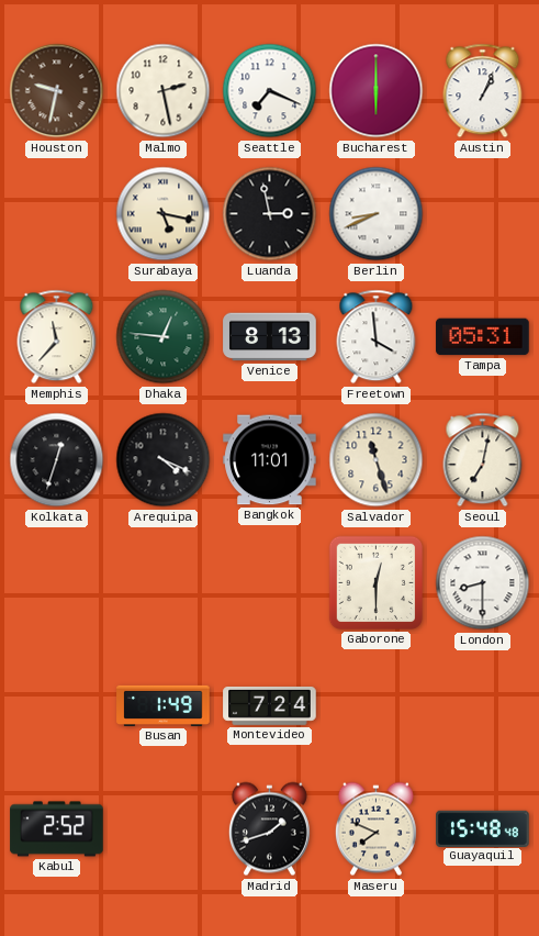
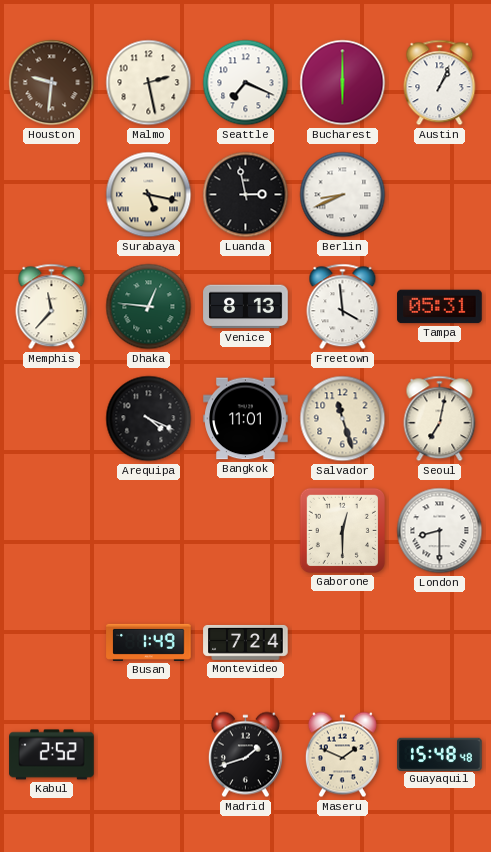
Houston: 9:32 -> 9:31 (52, 83)
Kolkata: 12:33 -> none (57, 460)
Maseru: 7:49 -> 1:49 (342, 755)
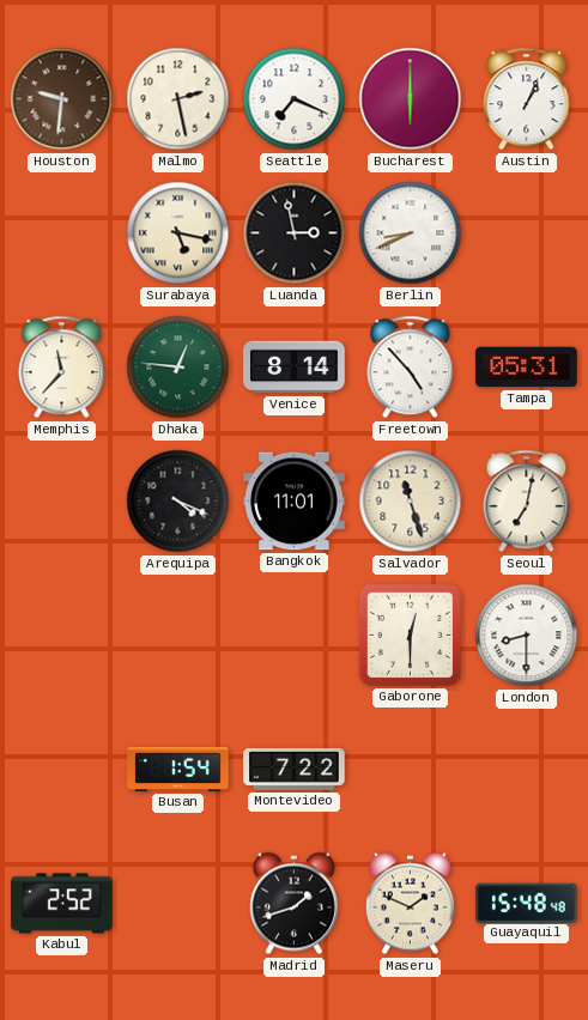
Venice: 8:13 -> 8:14 (295, 368)
Freetown: 3:59 -> 4:53 (411, 368)
Busan: 1:49 -> 1:54 (178, 769)
Montevideo: 7:24 -> 7:22 (295, 769)
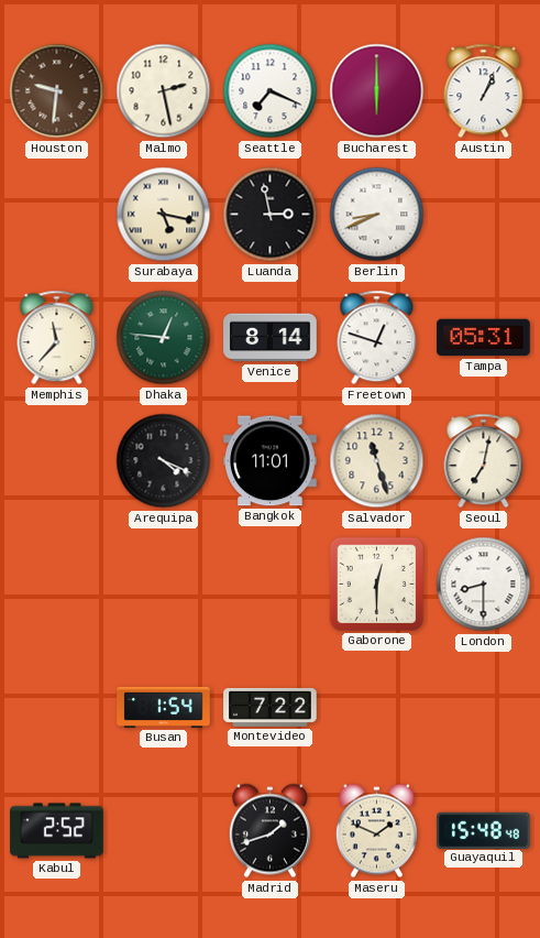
Freetown: 4:53 -> 12:48 (377, 338)
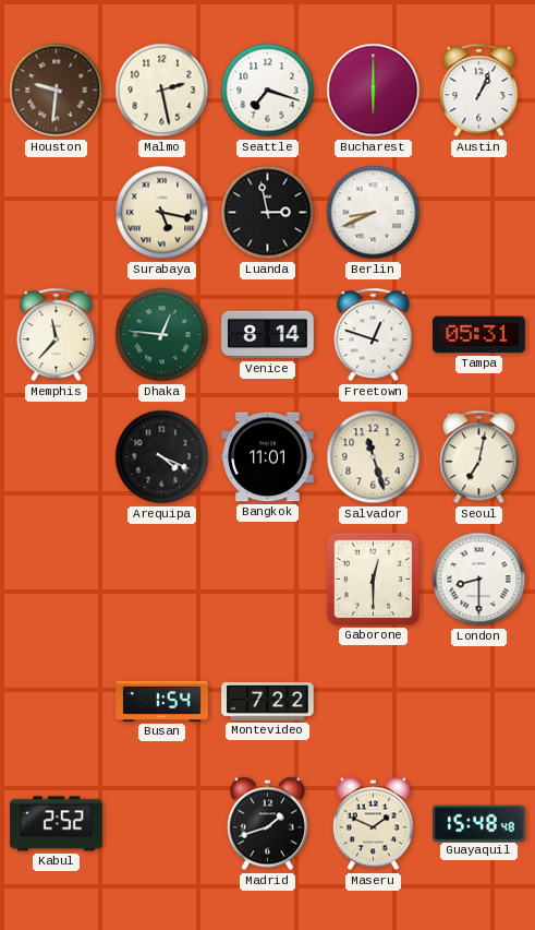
Seattle: 7:19 -> 7:18 (268, 91)
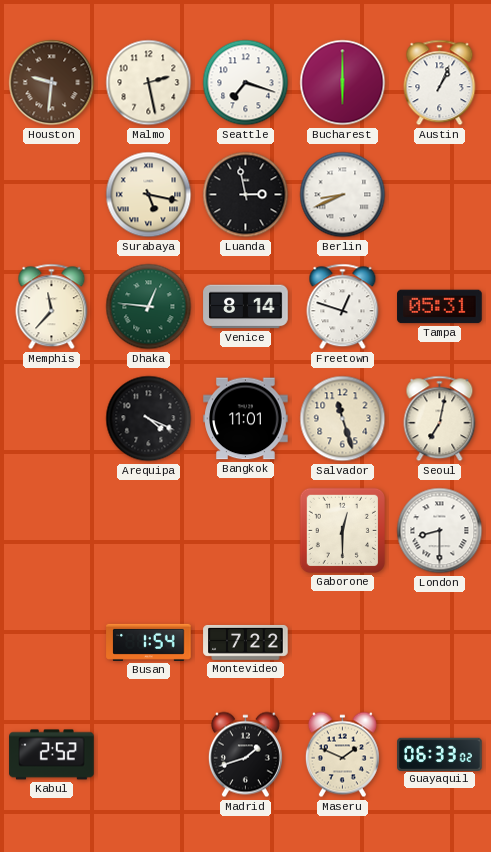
Guayaquil: 15:48 -> 06:33 (440, 754)
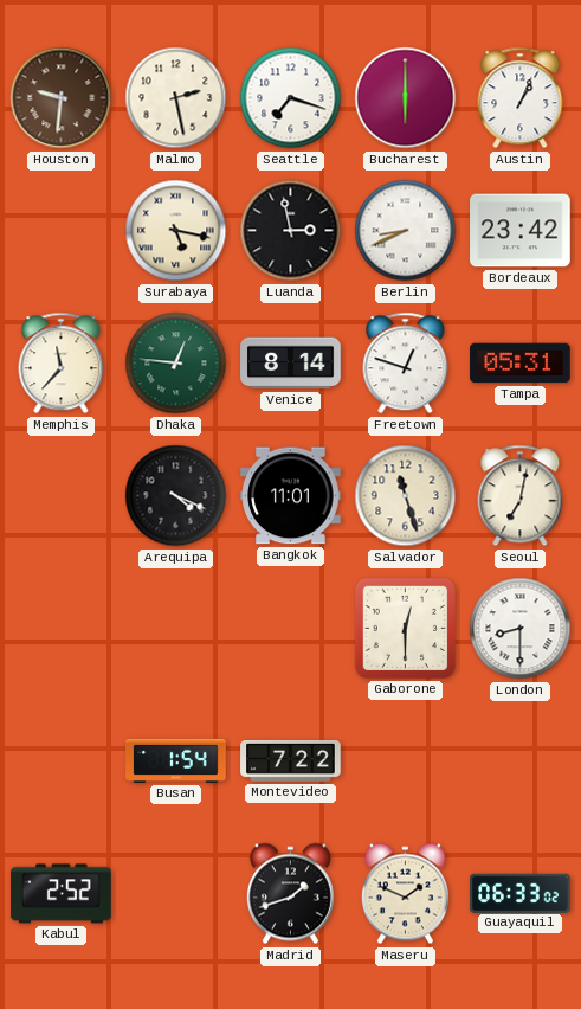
Bordeaux: none -> 23:42 (521, 231)
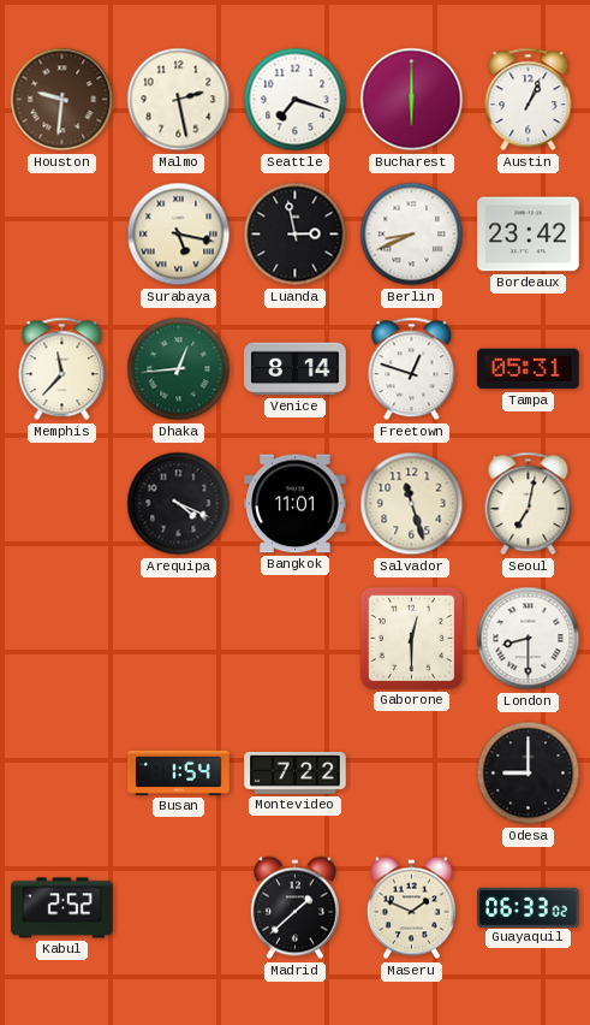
Dhaka: 12:46 -> 12:44 (179, 369)
Odesa: none -> 9:00 (529, 774)
Madrid: 1:42 -> 1:38 (294, 908)
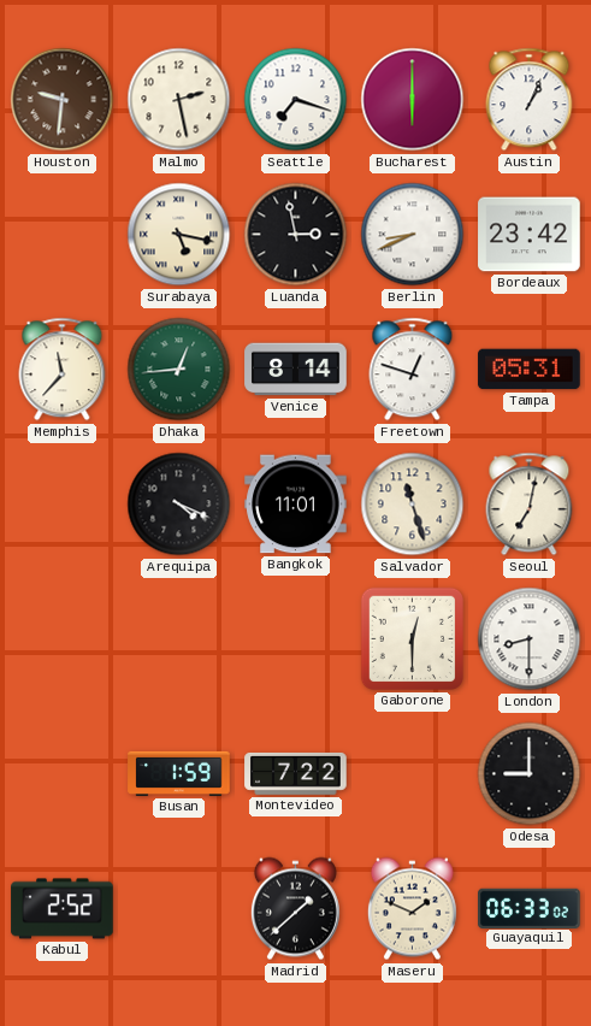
Busan: 1:54 -> 1:59 (179, 773)
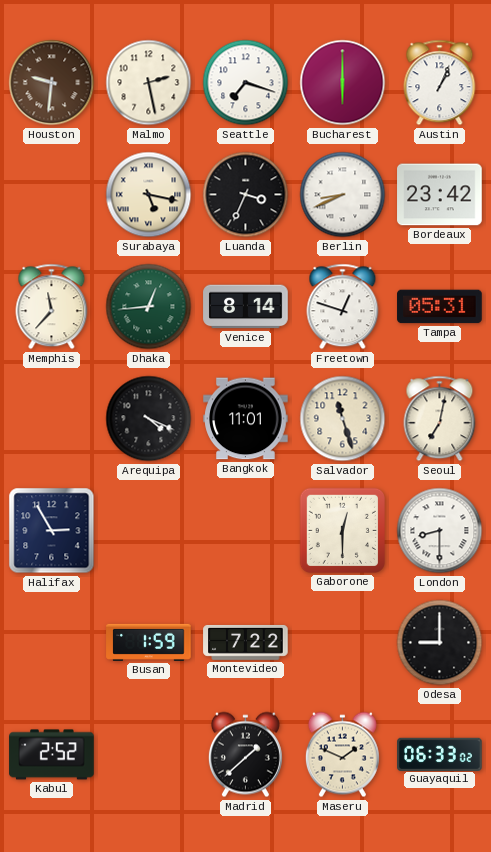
Luanda: 2:58 -> 3:34 (246, 195)
Halifax: none -> 2:55 (52, 531)
